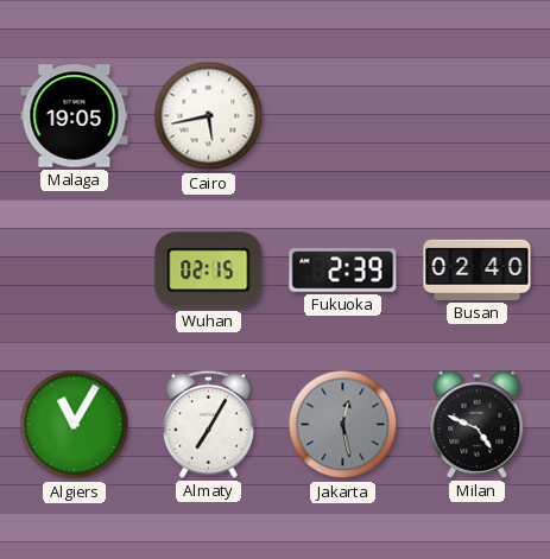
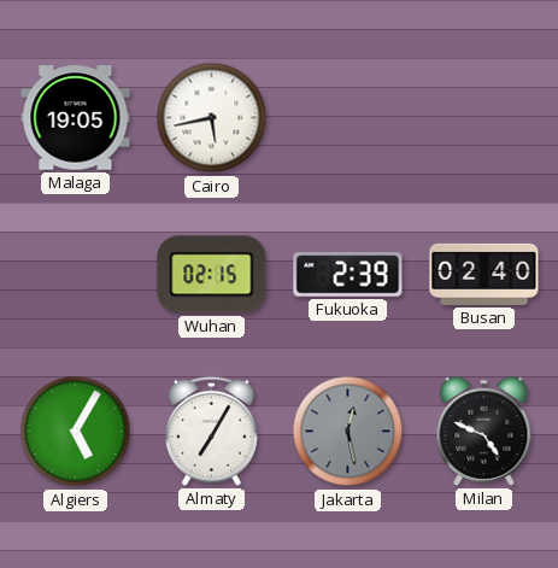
Algiers: 11:05 -> 5:05 (76, 432)
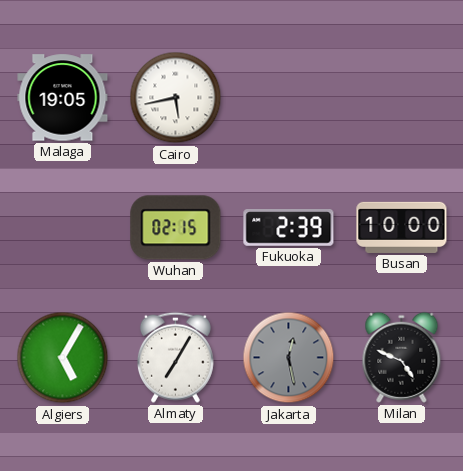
Busan: 02:40 -> 10:00 (402, 227)
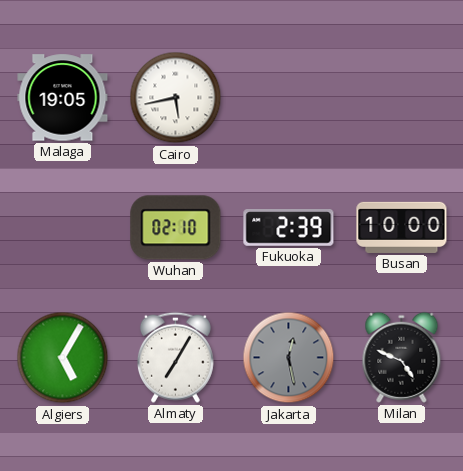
Wuhan: 02:15 -> 02:10 (176, 228)
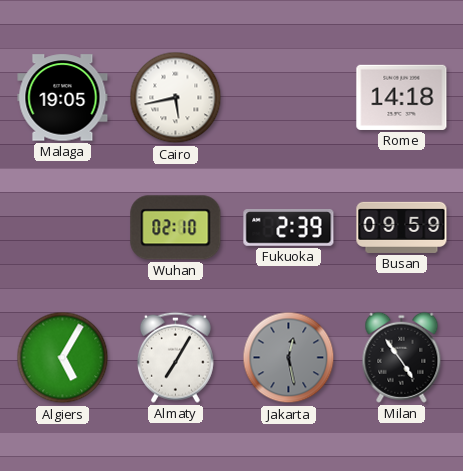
Rome: none -> 14:18 (402, 97)
Busan: 10:00 -> 09:59 (402, 227)
Milan: 4:49 -> 4:54 (402, 357)
